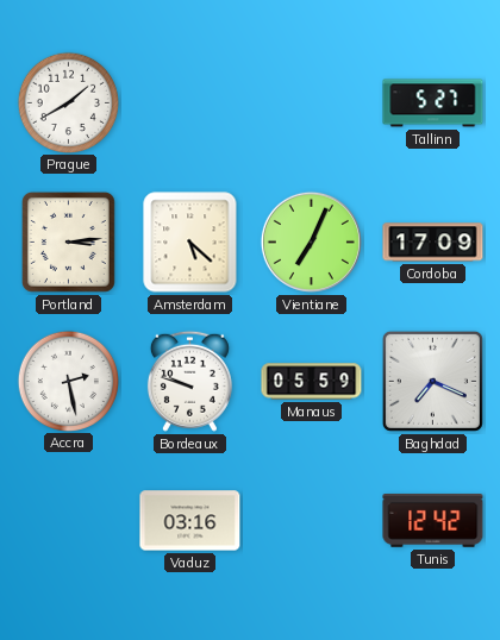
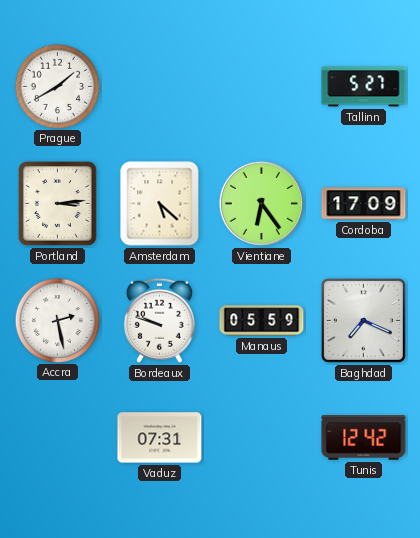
Vientiane: 7:04 -> 6:24 (261, 203)
Vaduz: 03:16 -> 07:31 (160, 438)
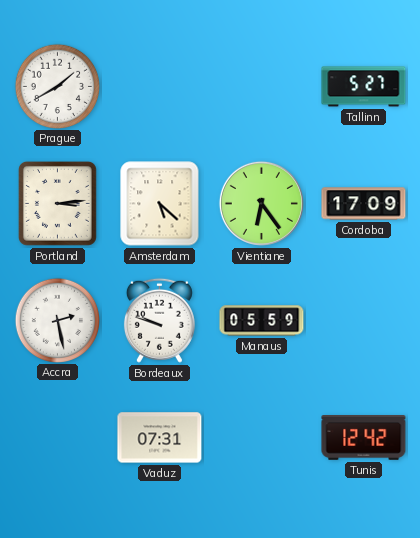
Baghdad: 7:19 -> none (363, 320)
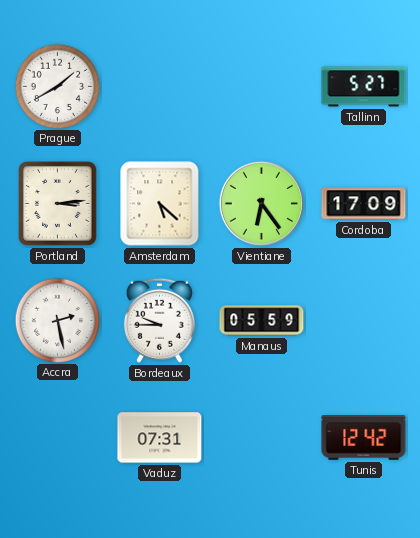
Bordeaux: 9:48 -> 9:45 (159, 320)
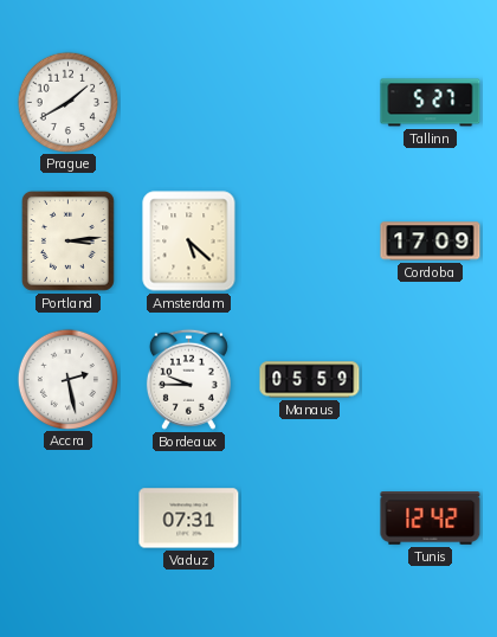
Vientiane: 6:24 -> none (261, 203)
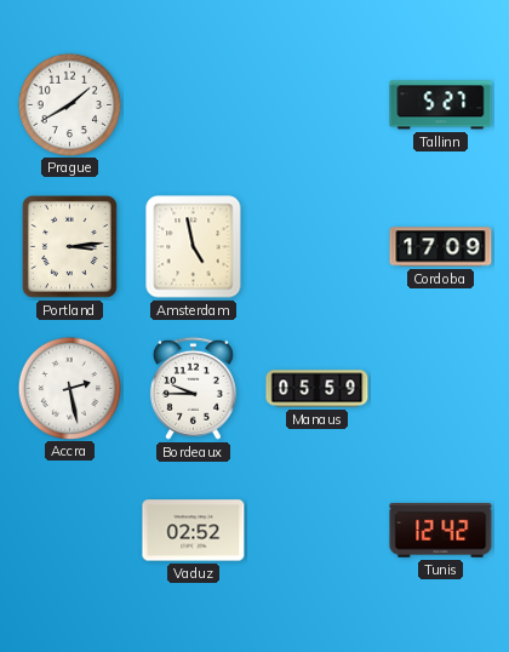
Amsterdam: 5:22 -> 4:58 (194, 247)
Vaduz: 07:31 -> 02:52 (194, 531)
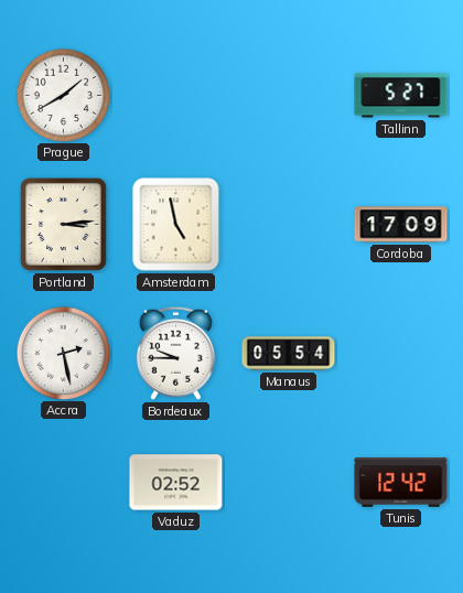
Manaus: 05:59 -> 05:54 (289, 354)
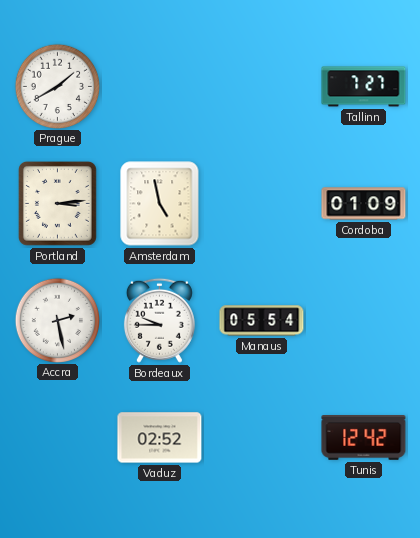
Tallinn: 5:27 -> 7:27 (364, 87)
Cordoba: 17:09 -> 01:09 (364, 204)
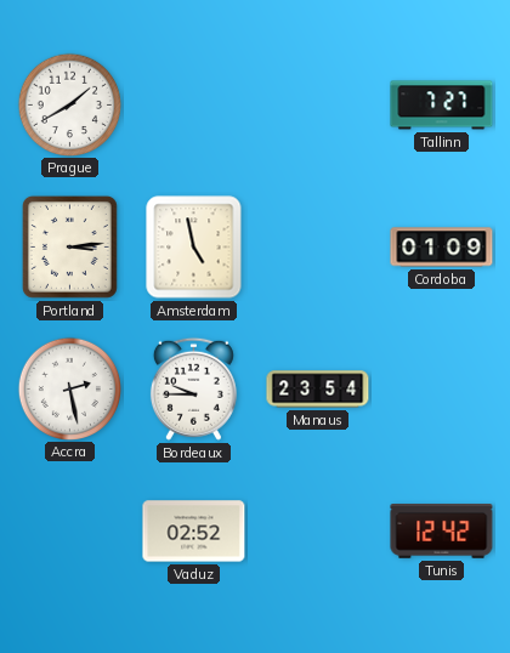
Manaus: 05:54 -> 23:54 (318, 390)
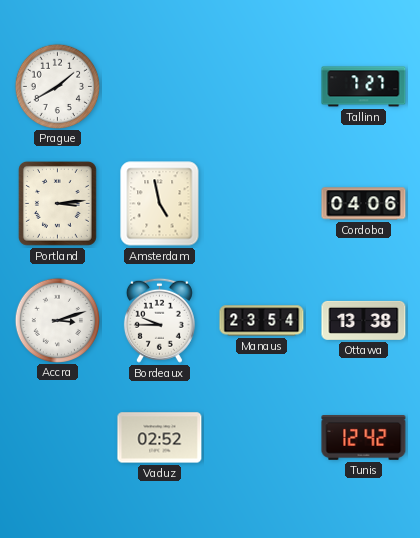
Cordoba: 01:09 -> 04:06 (364, 204)
Accra: 2:28 -> 3:12 (57, 320)
Ottawa: none -> 13:38 (364, 320)
